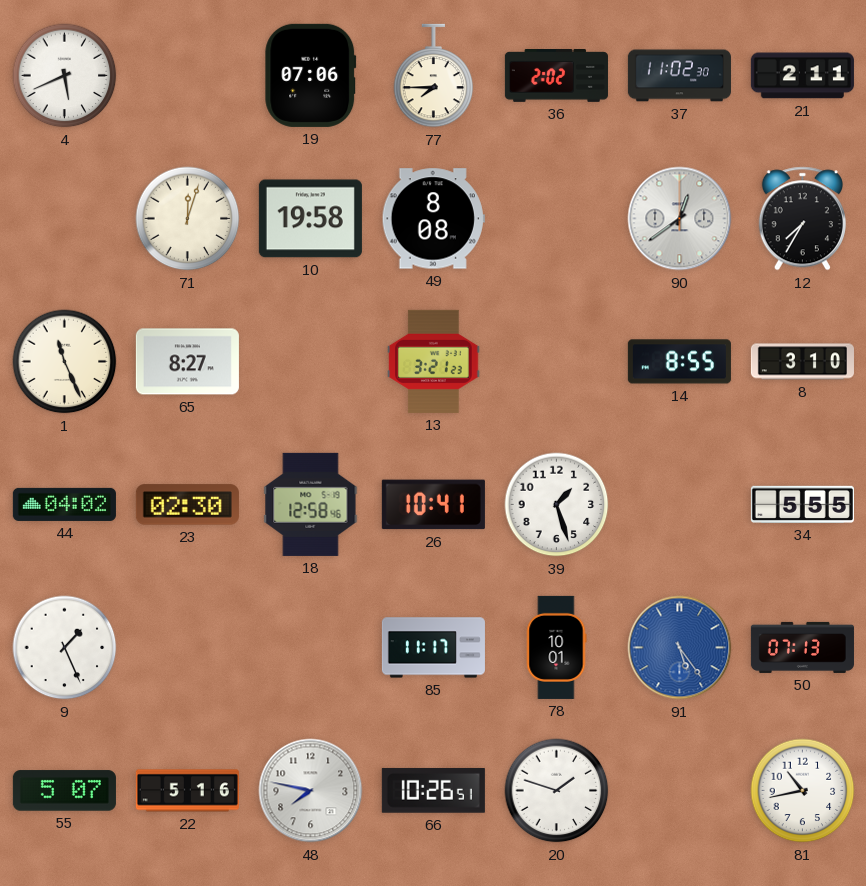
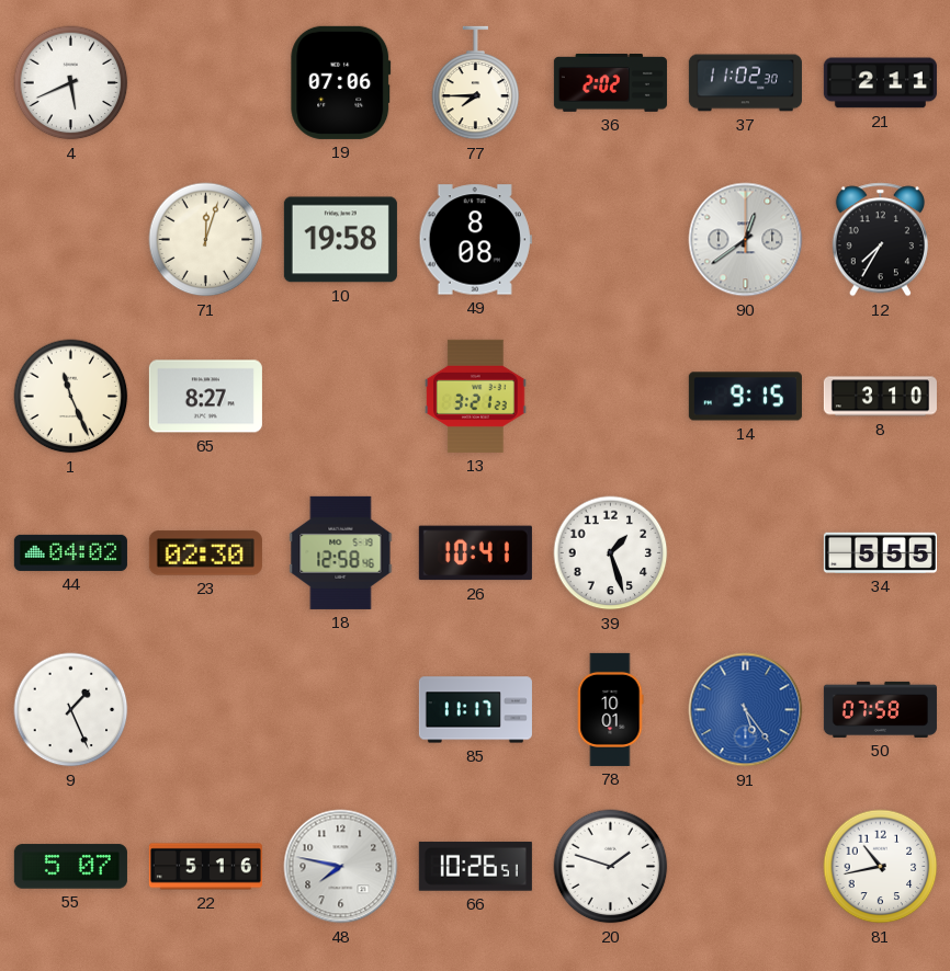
14: 8:55 -> 9:15 (745, 397)
50: 07:13 -> 07:58 (880, 709)
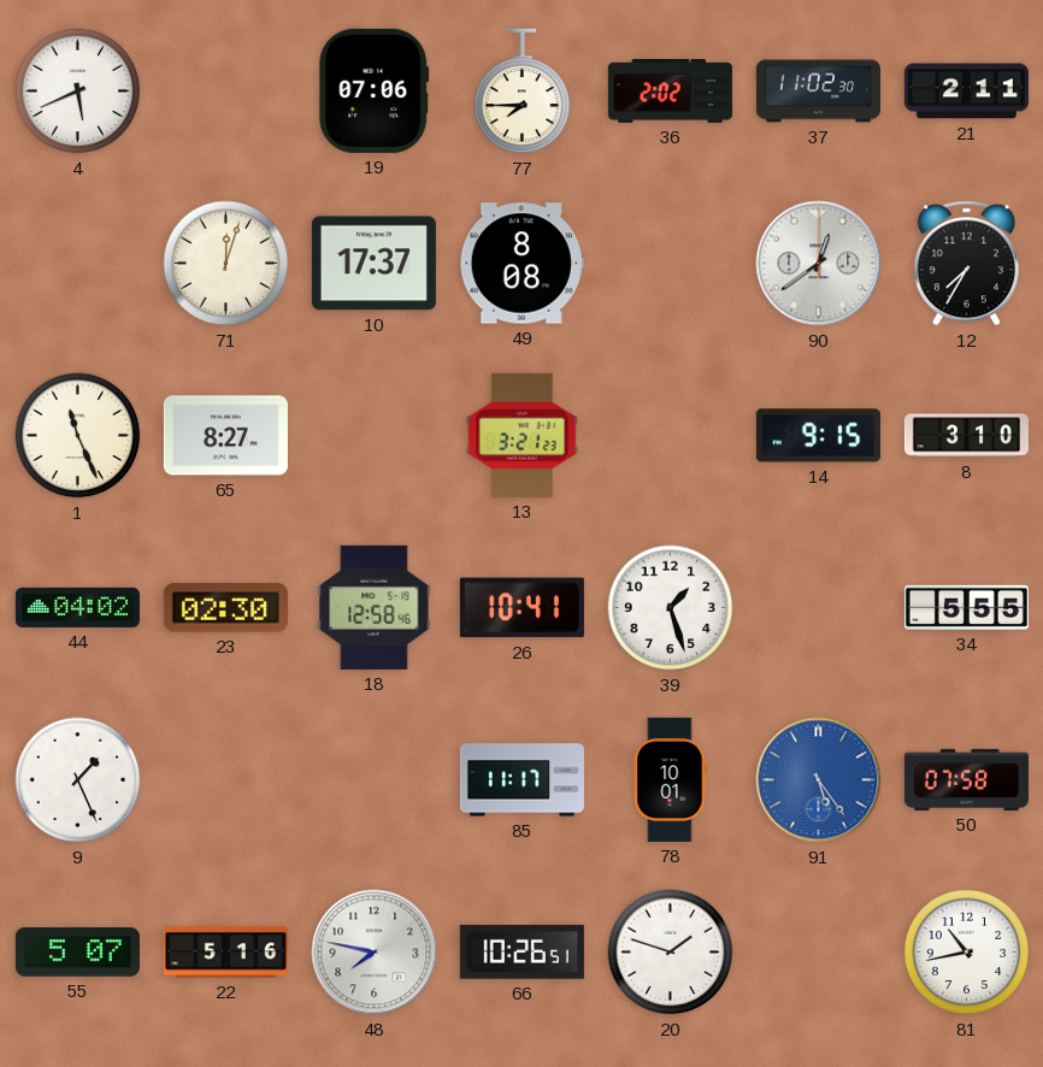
10: 19:58 -> 17:37 (373, 264)
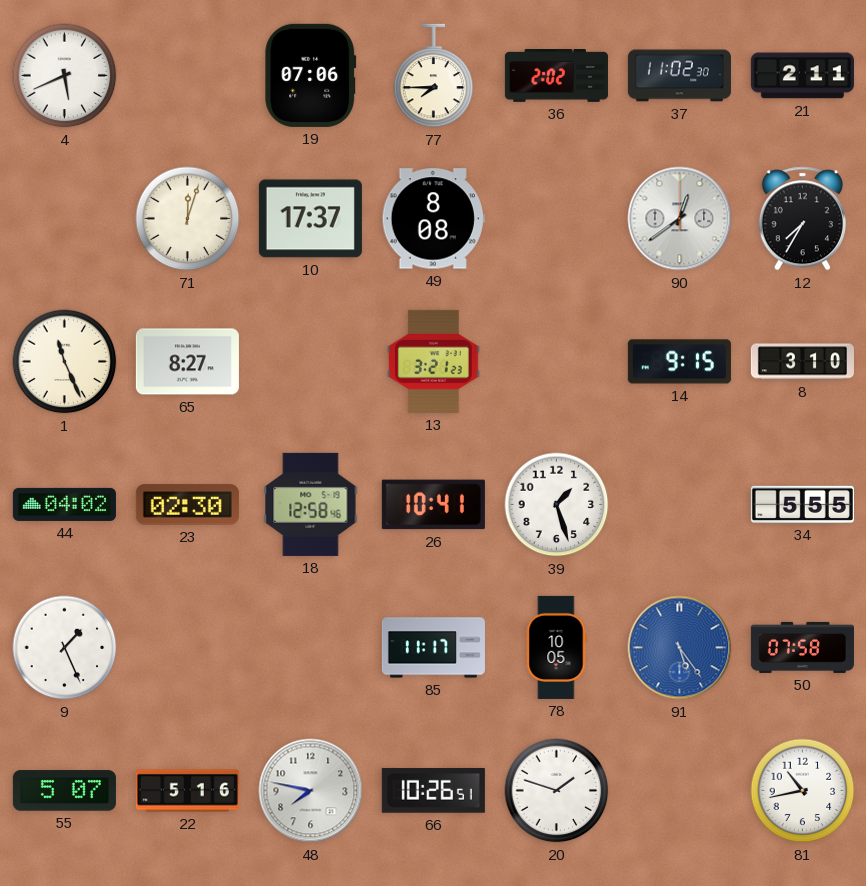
78: 10:01 -> 10:05 (556, 647)
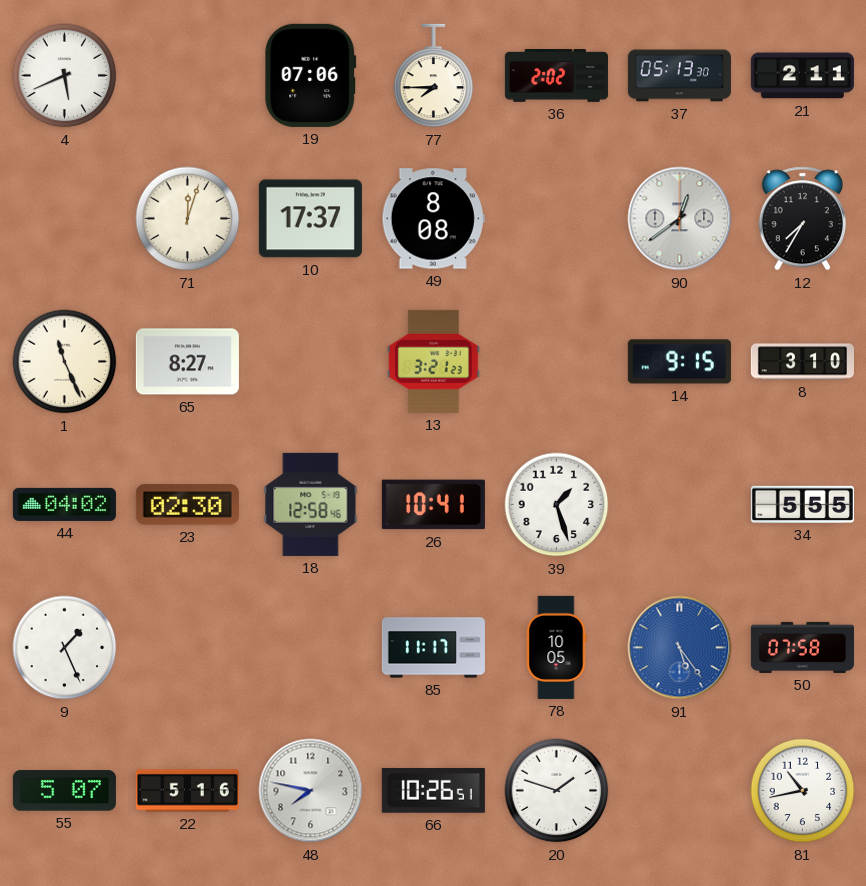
37: 11:02 -> 05:13 (679, 76)
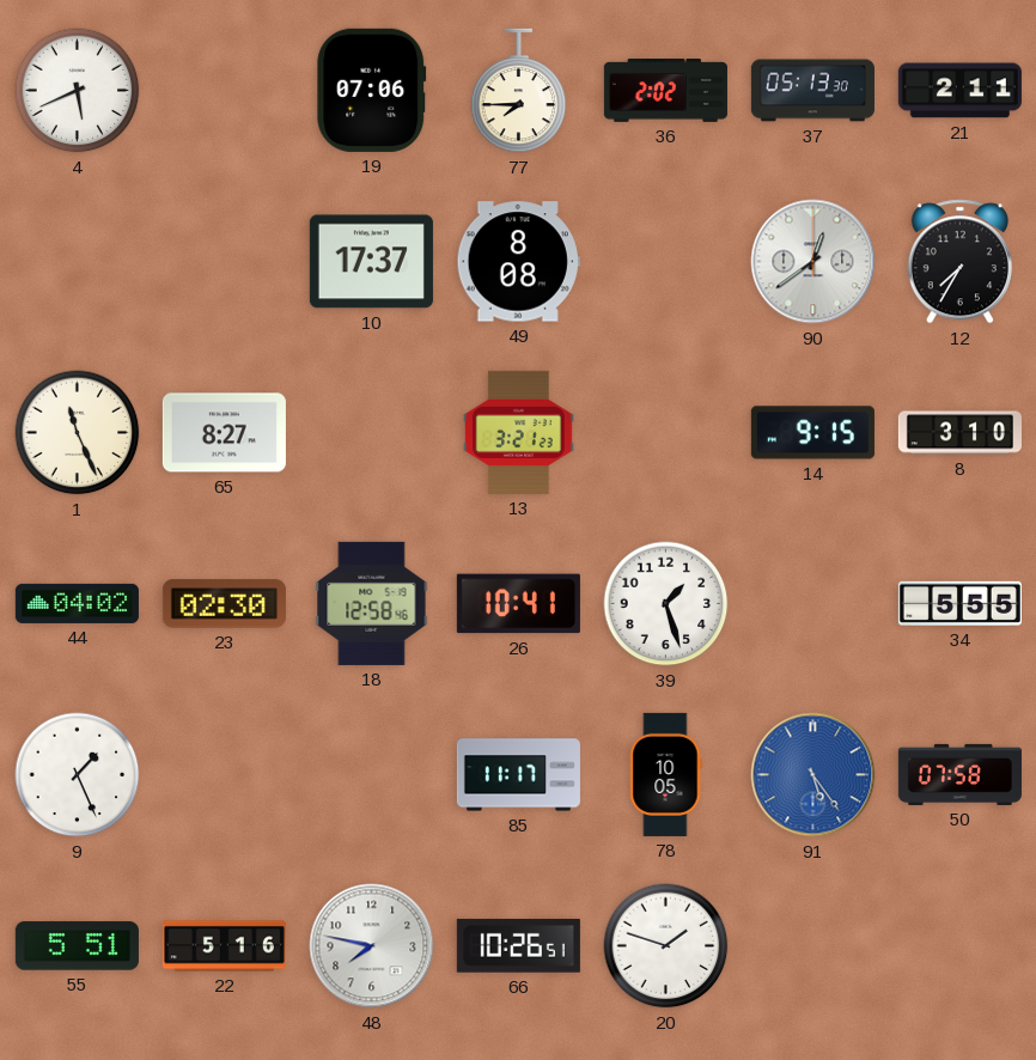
71: 12:03 -> none (188, 219)
55: 5:07 -> 5:51 (77, 946)
81: 10:43 -> none (803, 791)
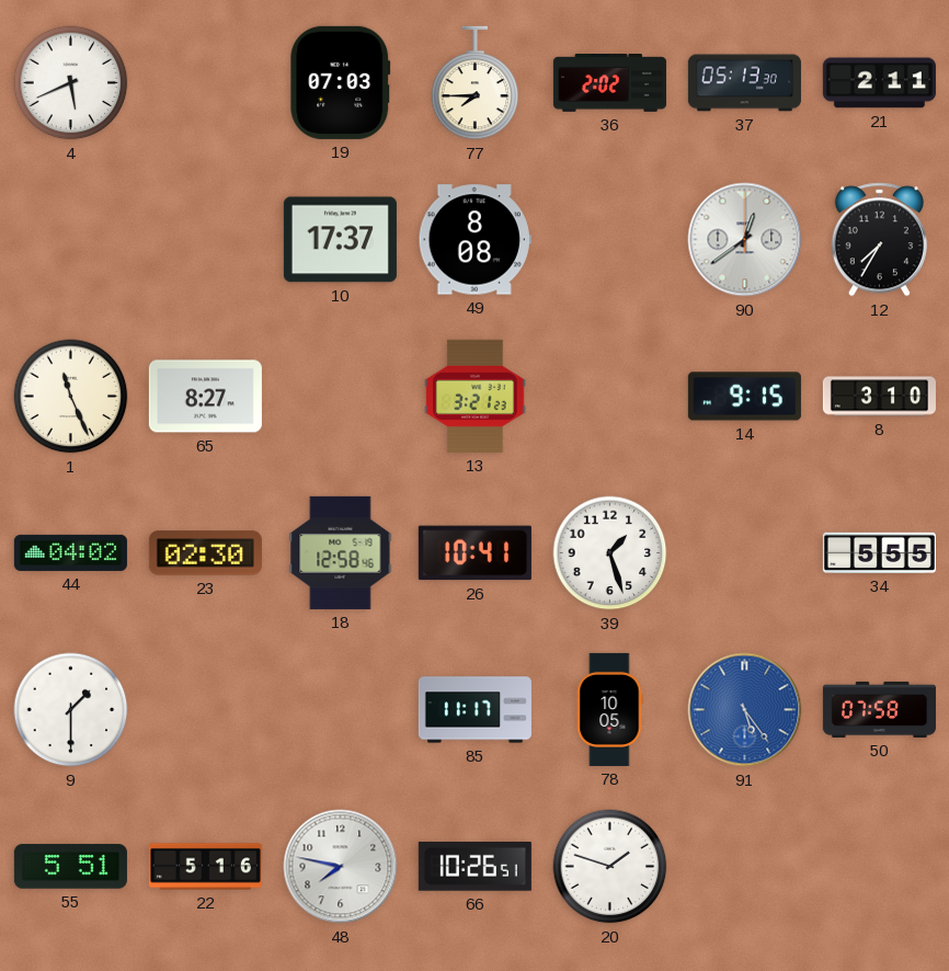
19: 07:06 -> 07:03 (341, 82)
9: 1:26 -> 1:30 (71, 710)
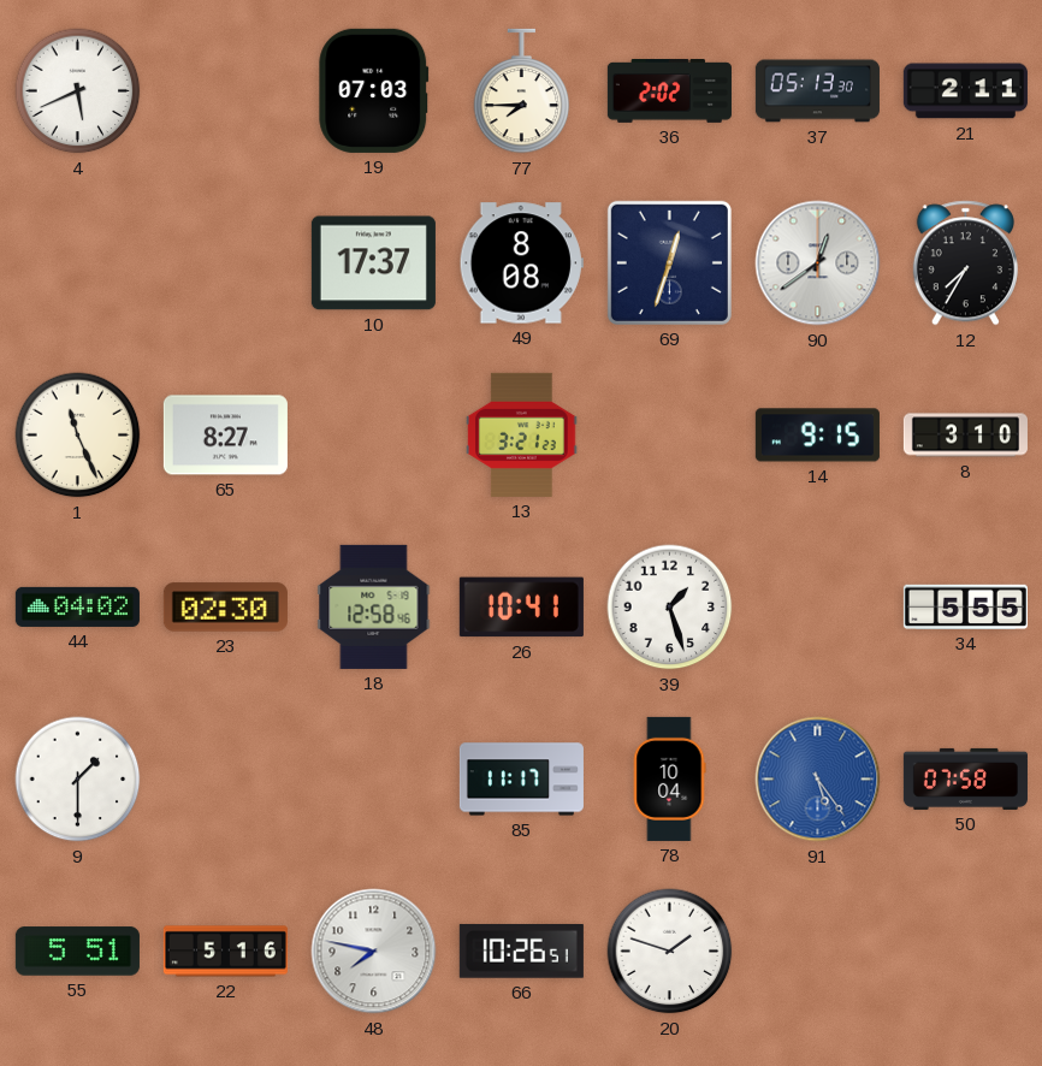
69: none -> 12:33 (669, 262)
78: 10:05 -> 10:04 (669, 778)
